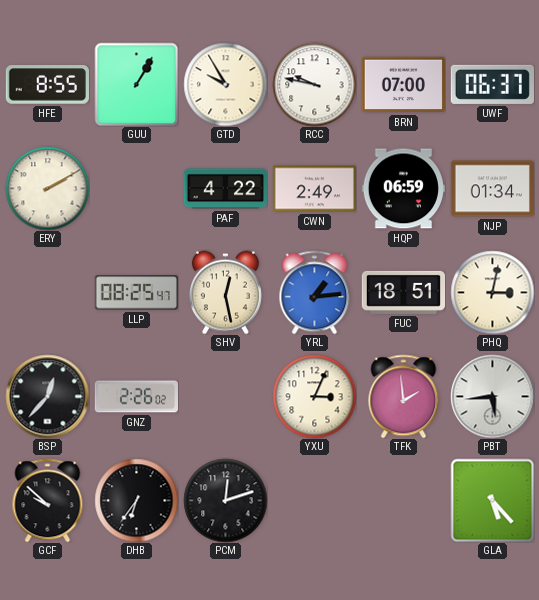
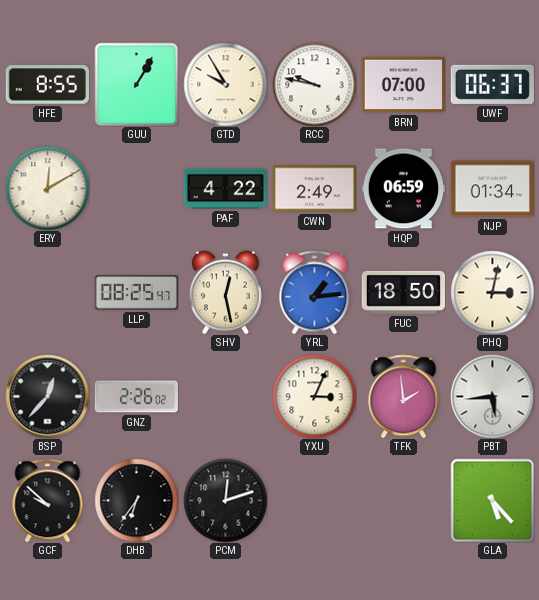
ERY: 2:10 -> 12:10 (47, 188)
FUC: 18:51 -> 18:50 (403, 292)
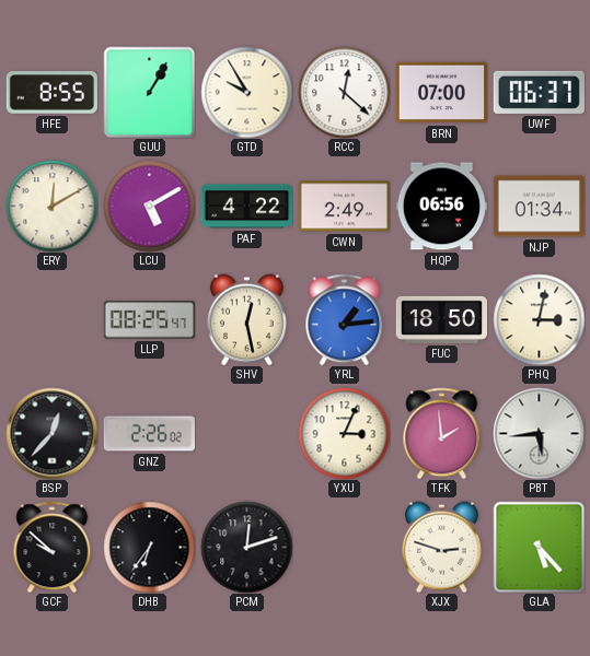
RCC: 9:47 -> 12:22 (344, 92)
LCU: none -> 5:10 (149, 206)
HQP: 06:59 -> 06:56 (441, 207)
XJX: none -> 2:48 (441, 547)
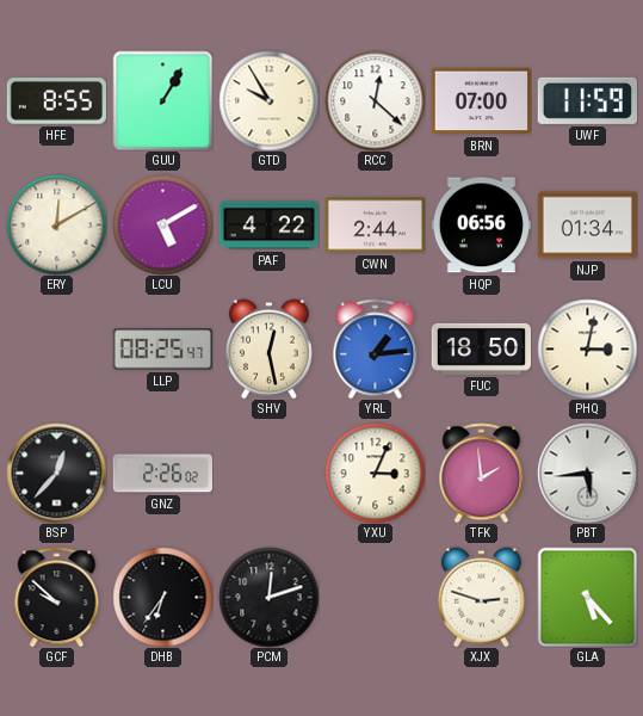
UWF: 06:37 -> 11:59 (587, 100)
CWN: 2:49 -> 2:44 (375, 226)
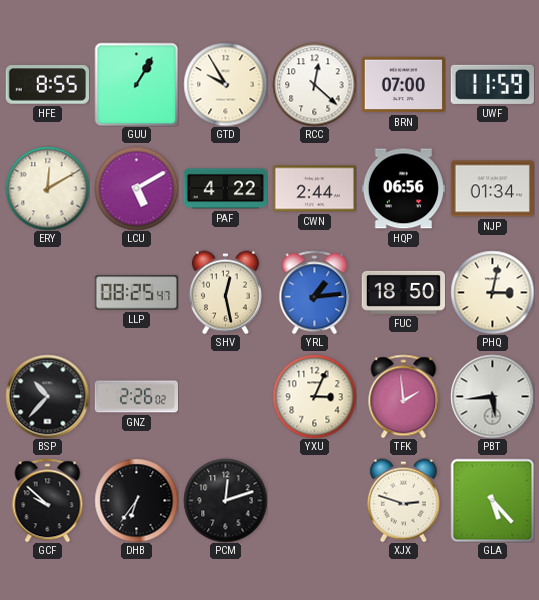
BSP: 12:37 -> 10:37 (47, 396)
